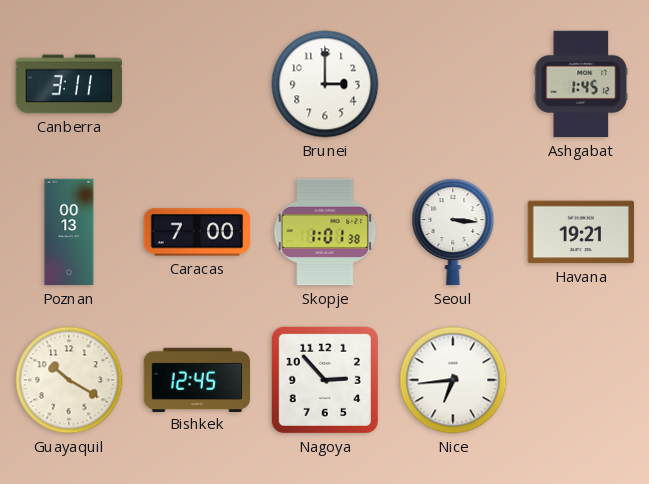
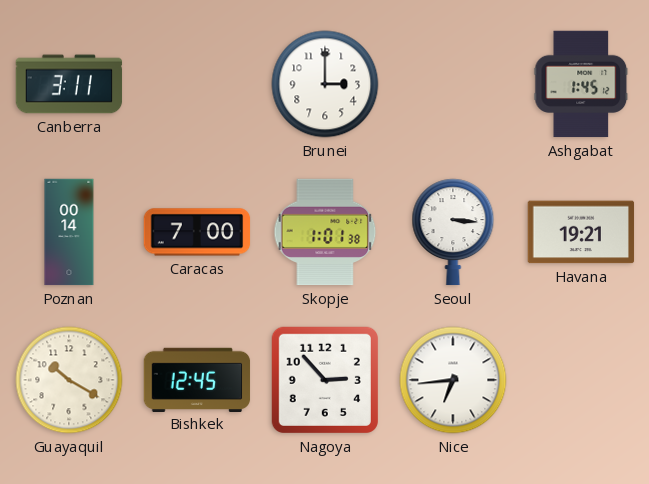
Poznan: 00:13 -> 00:14 (69, 232)
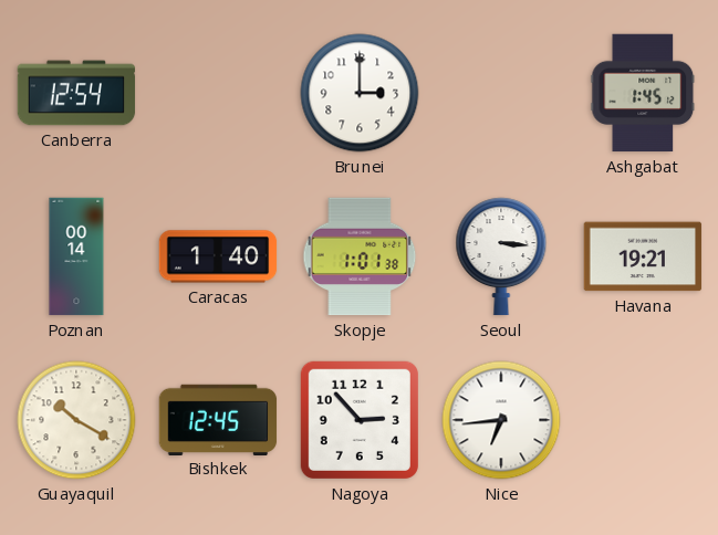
Canberra: 3:11 -> 12:54 (76, 93)
Caracas: 7:00 -> 1:40 (218, 256)
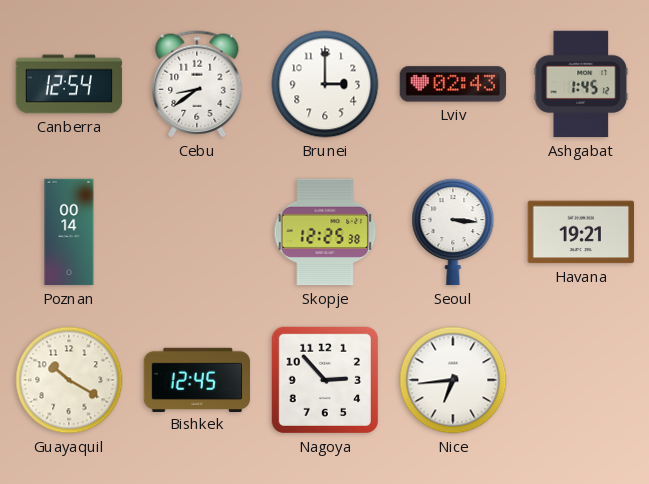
Cebu: none -> 8:39 (197, 84)
Lviv: none -> 02:43 (453, 84)
Caracas: 1:40 -> none (218, 256)
Skopje: 1:01 -> 12:25 (325, 232)
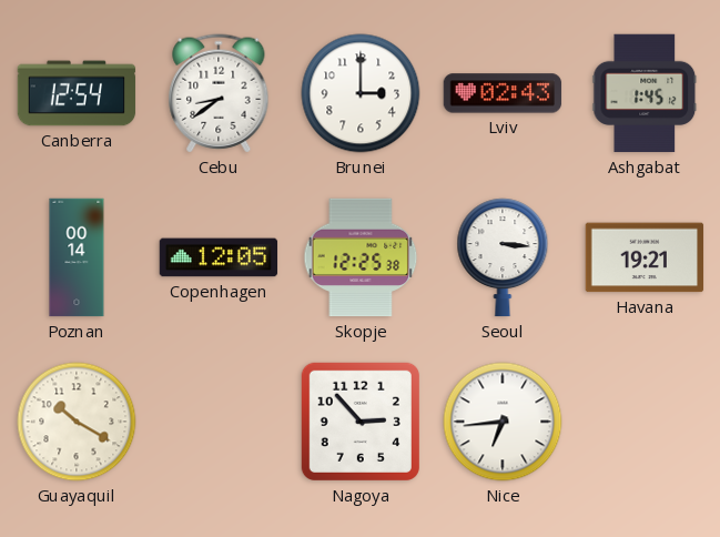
Copenhagen: none -> 12:05 (219, 257)
Bishkek: 12:45 -> none (197, 379)
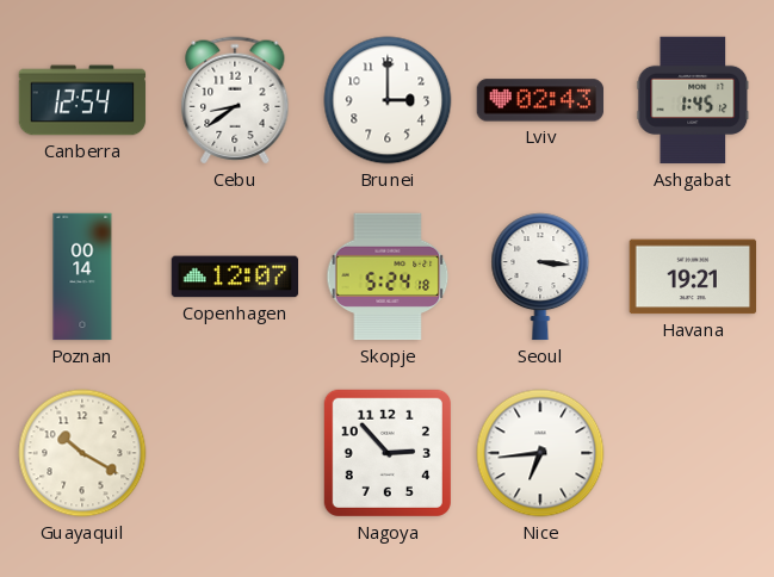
Copenhagen: 12:05 -> 12:07 (235, 277)
Skopje: 12:25 -> 5:24 (388, 277)
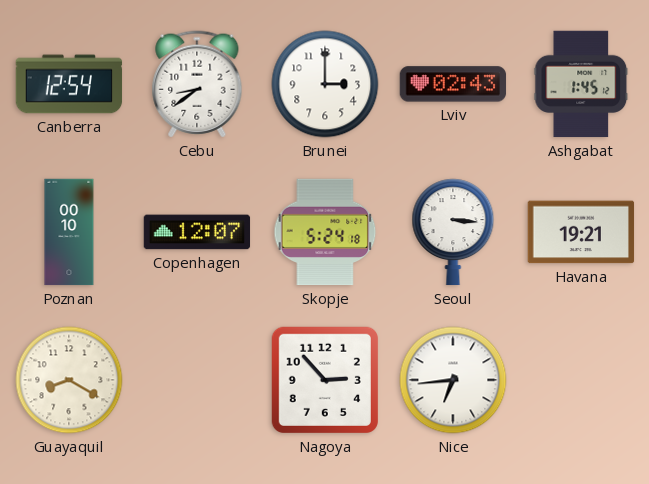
Poznan: 00:14 -> 00:10 (69, 232)
Guayaquil: 10:20 -> 8:20 (69, 380)
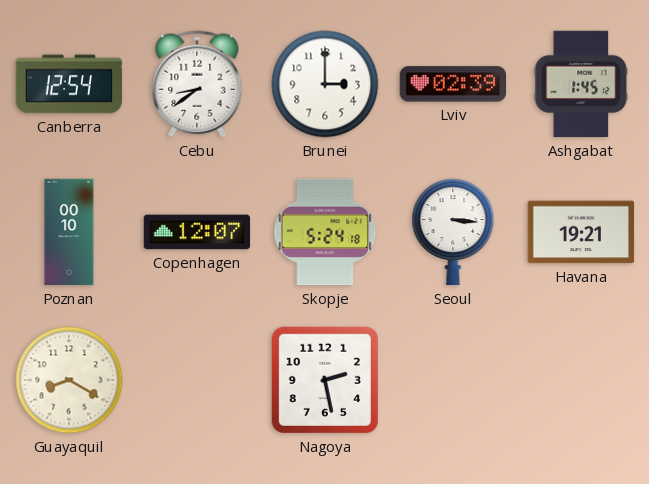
Lviv: 02:43 -> 02:39 (453, 84)
Nagoya: 2:53 -> 2:28 (325, 380)
Nice: 6:44 -> none (453, 380)
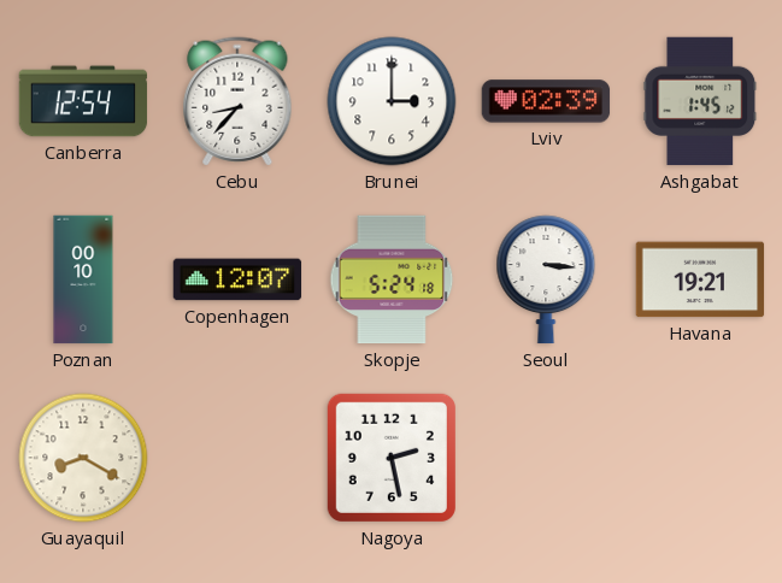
Cebu: 8:39 -> 8:37 (237, 101)
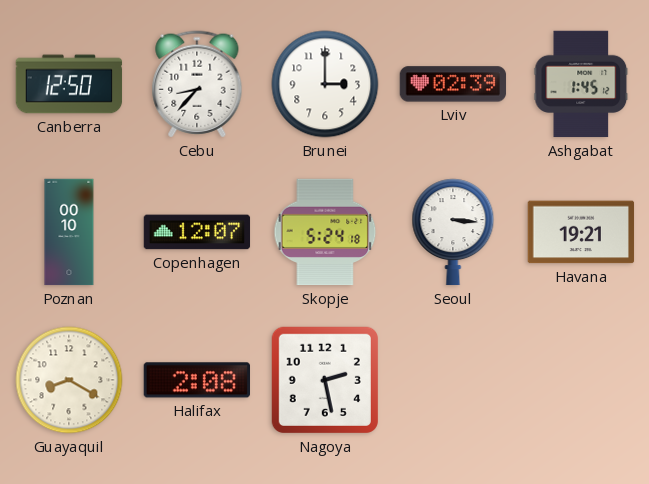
Canberra: 12:54 -> 12:50 (69, 84)
Halifax: none -> 2:08 (196, 380)
